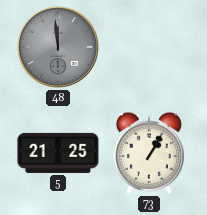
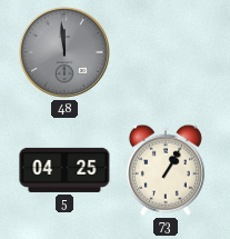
5: 21:25 -> 04:25 (64, 170)
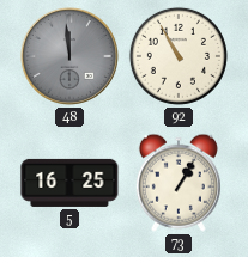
92: none -> 10:55 (179, 56)
5: 04:25 -> 16:25 (69, 183)
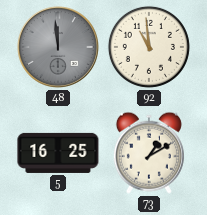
92: 10:55 -> 10:59 (149, 47)
73: 1:05 -> 1:10 (149, 153)
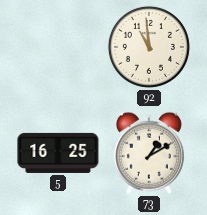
48: 11:59 -> none (58, 47)
